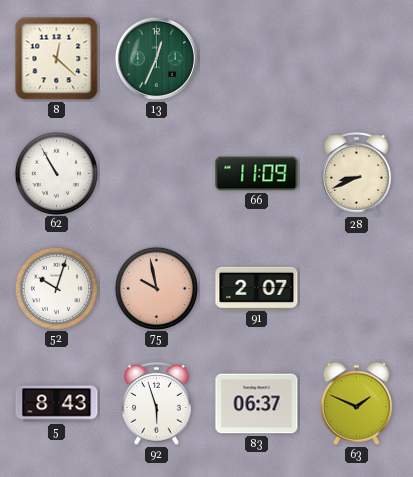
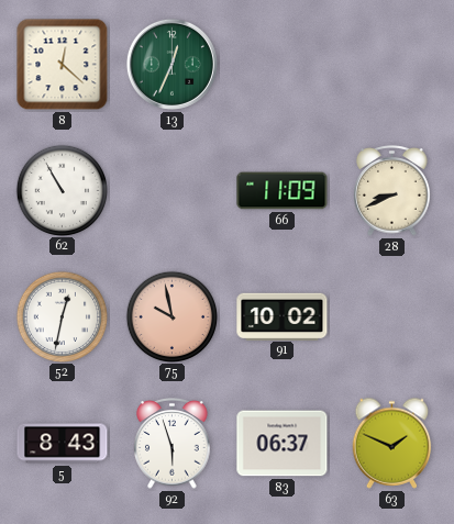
52: 10:03 -> 12:32 (62, 316)
91: 2:07 -> 10:02 (283, 316)
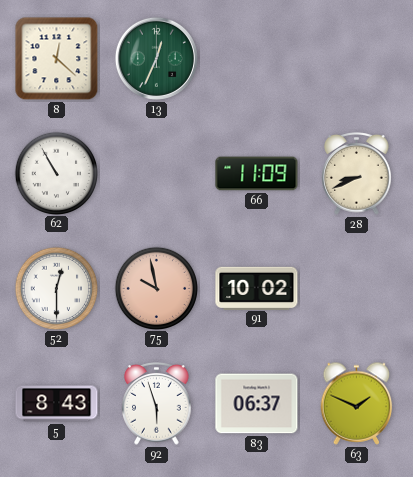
52: 12:32 -> 12:30 (56, 288)
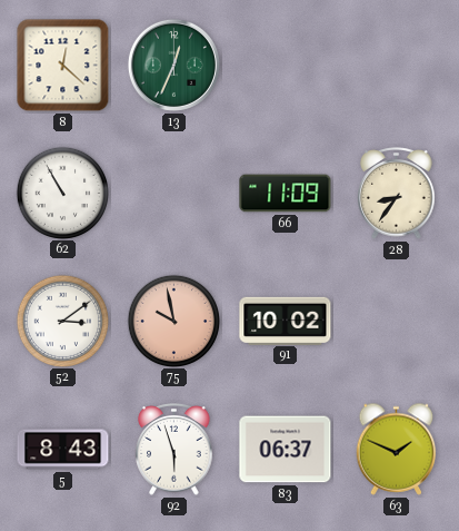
28: 8:41 -> 8:36 (397, 194)
52: 12:30 -> 3:09 (62, 321)
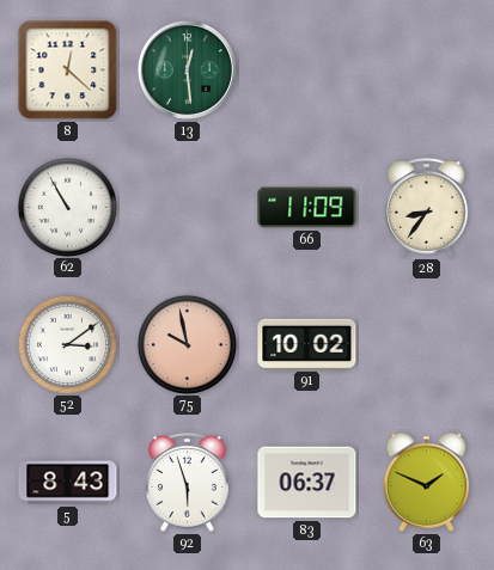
13: 12:34 -> 12:29 (187, 69)
